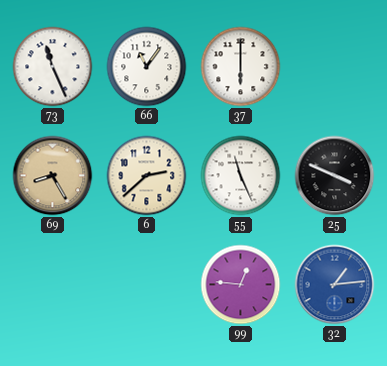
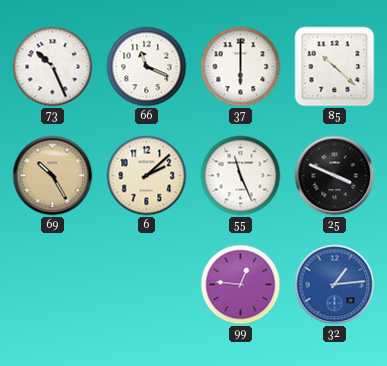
73: 11:26 -> 10:26 (53, 67)
66: 11:06 -> 11:19 (147, 67)
85: none -> 10:22 (335, 67)
69: 8:25 -> 10:25 (53, 176)
6: 2:38 -> 2:08 (147, 176)
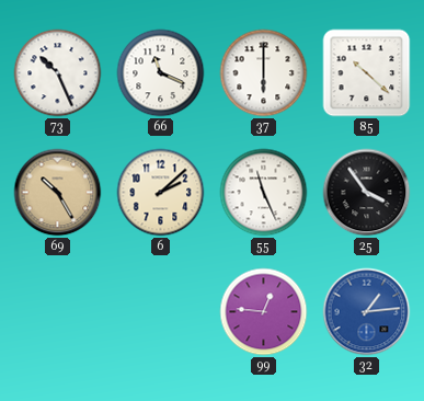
25: 3:49 -> 3:54 (367, 193)
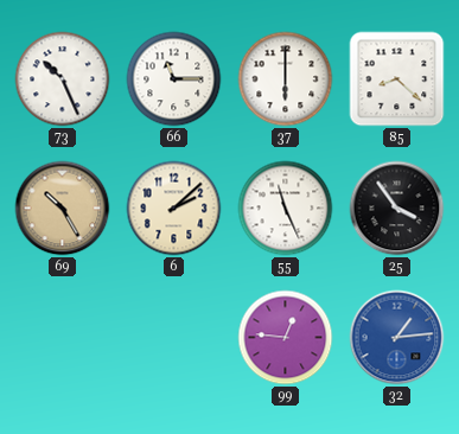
66: 11:19 -> 11:15 (174, 79)
85: 10:22 -> 8:22 (397, 79)
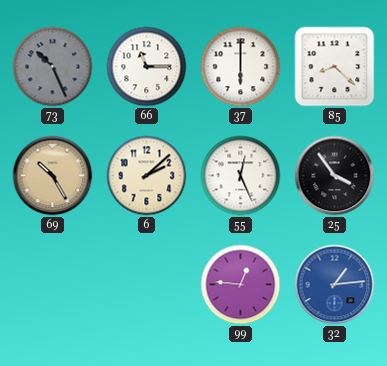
73 dial: white -> grey (53, 67)
55: 11:26 -> 12:26 (241, 176)
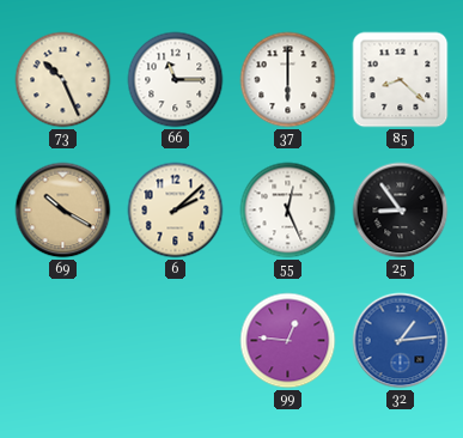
73 dial: grey -> cream (63, 80)
69: 10:25 -> 10:20 (63, 211)
25: 3:54 -> 8:54 (401, 211)
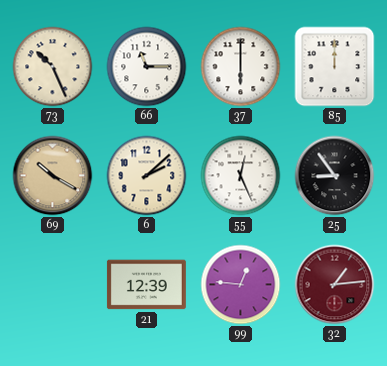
85: 8:22 -> 12:00 (335, 67)
21: none -> 12:39 (146, 285)
32 dial: blue -> burgundy (335, 285)
